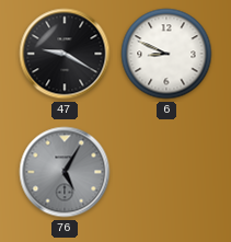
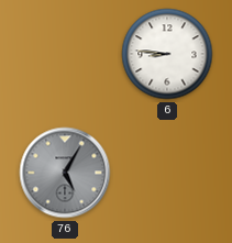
47: 9:20 -> none (65, 54)
6: 8:49 -> 8:46 (167, 54)
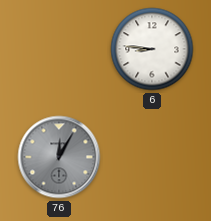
76: 5:05 -> 12:05 (59, 157)
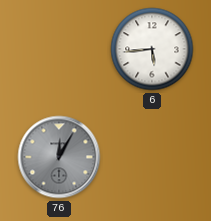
6: 8:46 -> 5:44 (152, 49)
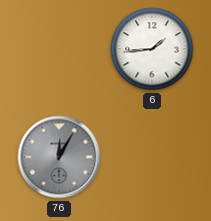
6: 5:44 -> 1:44 (152, 49)
